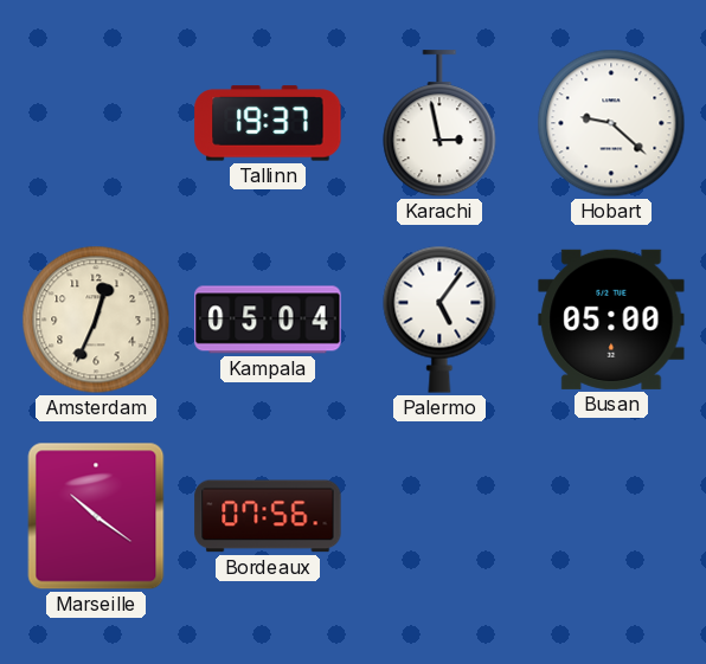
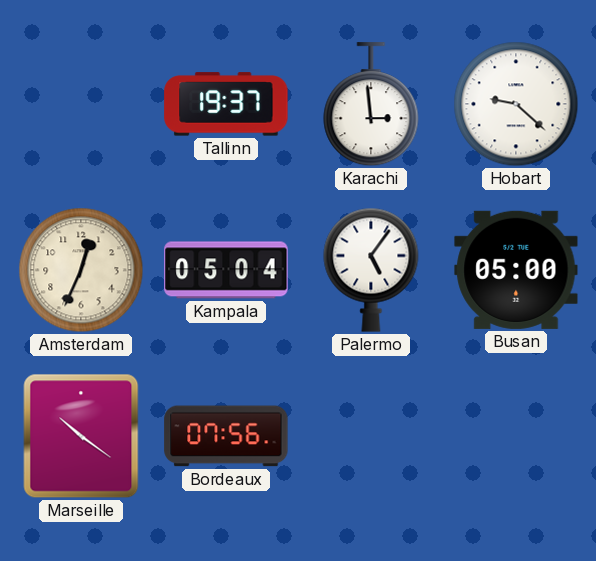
Karachi: 2:58 -> 2:59 (371, 105)
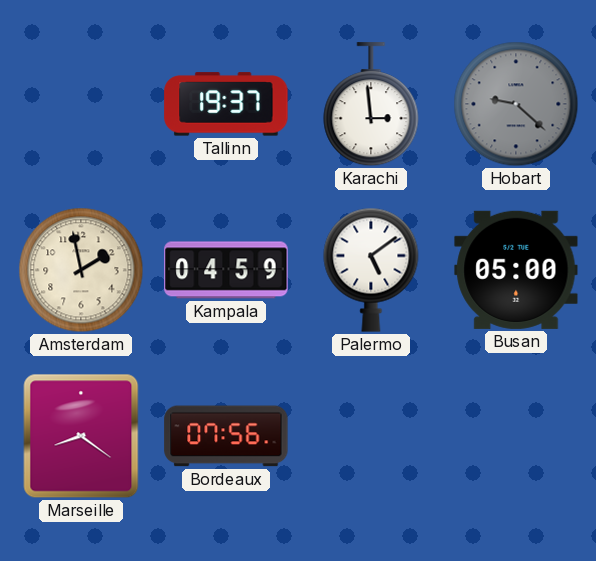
Hobart dial: white -> grey (516, 104)
Amsterdam: 12:34 -> 1:58 (81, 270)
Kampala: 05:04 -> 04:59 (226, 270)
Palermo: 5:06 -> 5:09 (371, 270)
Marseille: 10:21 -> 8:21 (81, 436)
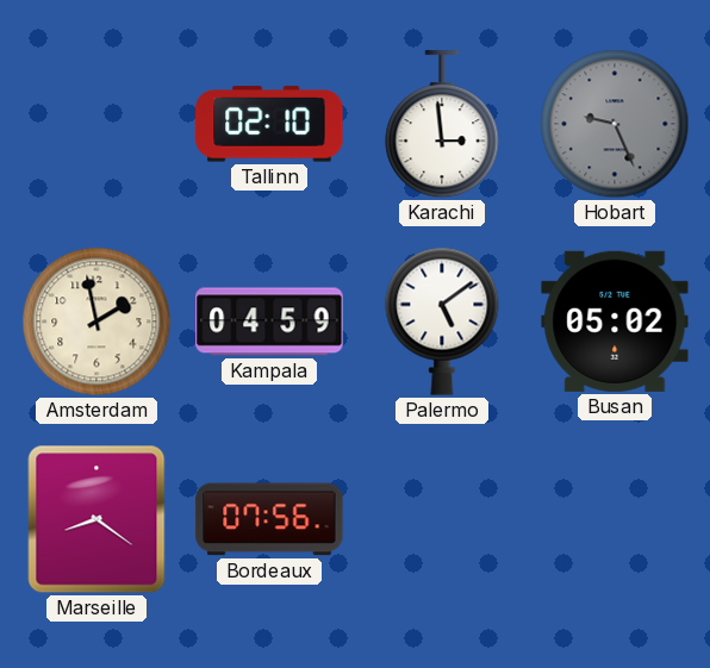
Tallinn: 19:37 -> 02:10 (269, 124)
Hobart: 9:22 -> 9:26 (615, 124)
Busan: 05:00 -> 05:02 (615, 321)
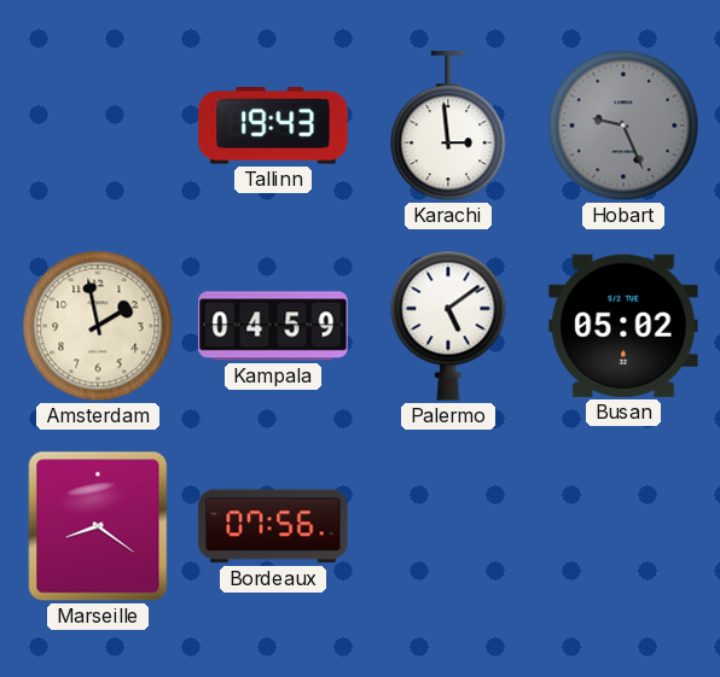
Tallinn: 02:10 -> 19:43 (273, 126)
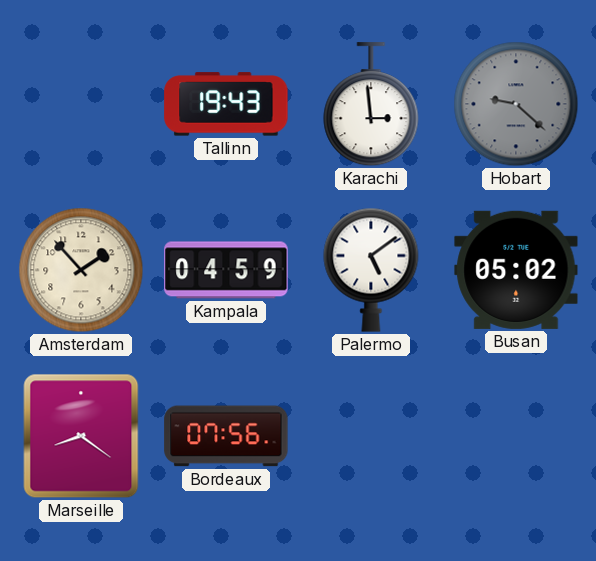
Hobart: 9:26 -> 9:22 (516, 104)
Amsterdam: 1:58 -> 1:53 (81, 270)
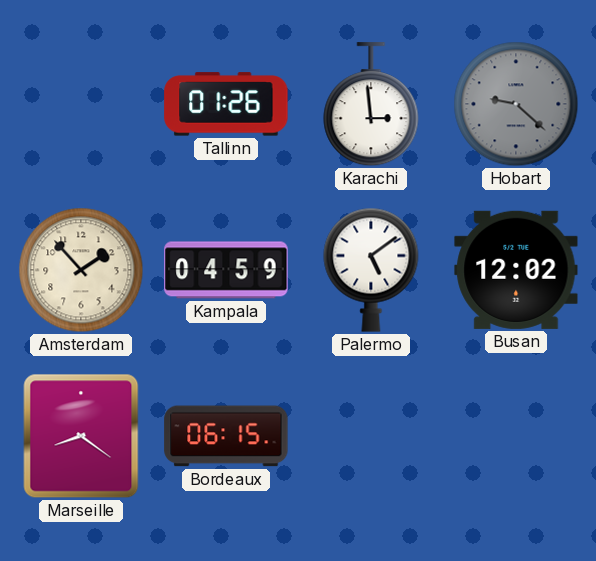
Tallinn: 19:43 -> 01:26 (226, 104)
Busan: 05:02 -> 12:02 (516, 270)
Bordeaux: 07:56 -> 06:15 (226, 436)
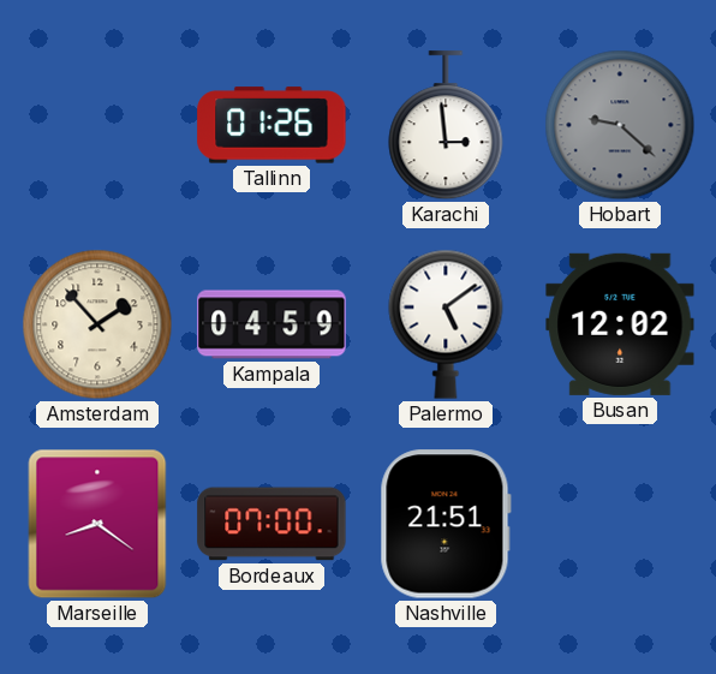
Bordeaux: 06:15 -> 07:00 (272, 524)
Nashville: none -> 21:51 (446, 524)
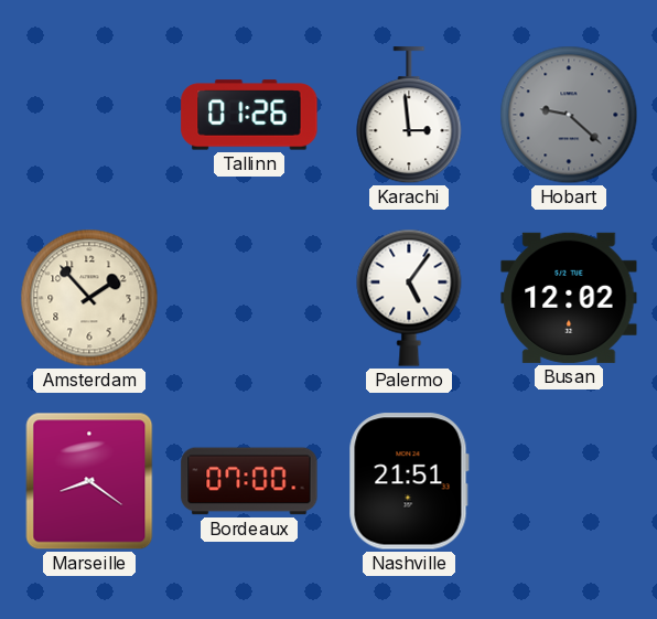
Kampala: 04:59 -> none (272, 324)
Palermo: 5:09 -> 5:06 (409, 298)
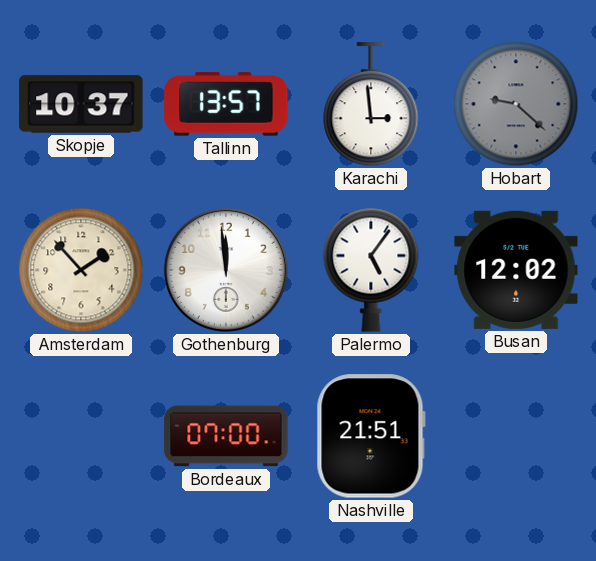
Skopje: none -> 10:37 (81, 104)
Tallinn: 01:26 -> 13:57 (226, 104)
Gothenburg: none -> 11:59 (226, 270)
Marseille: 8:21 -> none (89, 481)
